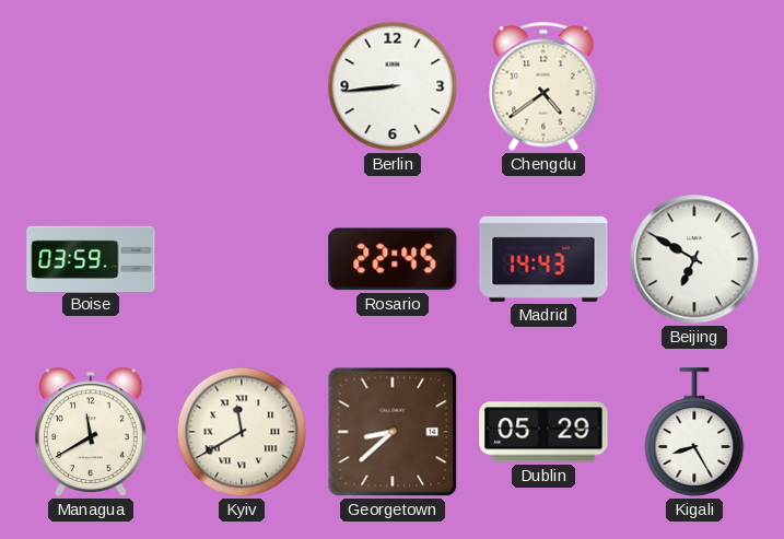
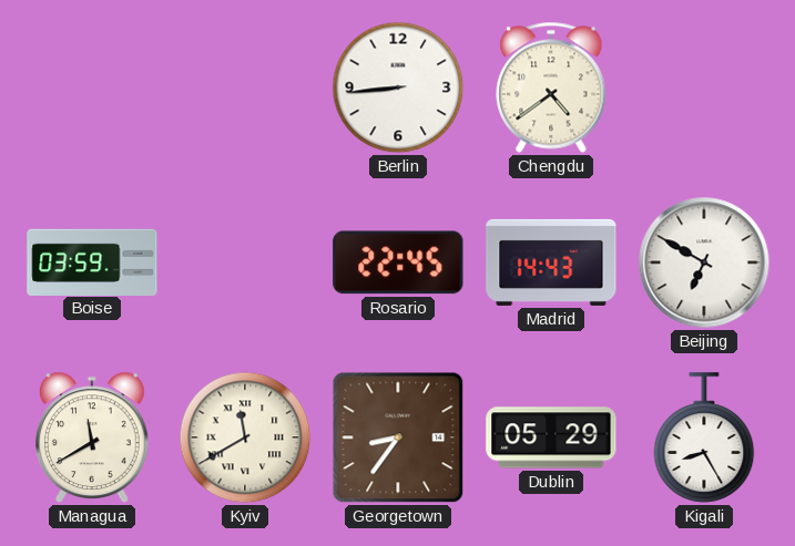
Georgetown: 8:38 -> 8:36 (398, 437)
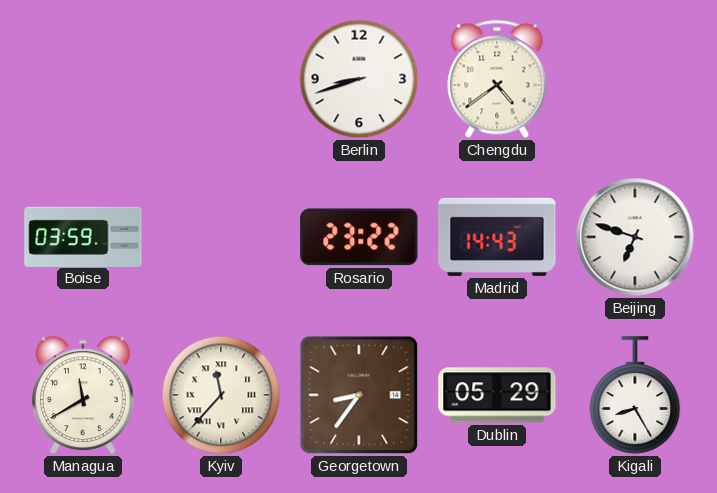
Berlin: 8:44 -> 8:42 (359, 79)
Rosario: 22:45 -> 23:22 (359, 237)
Beijing: 6:50 -> 6:48 (635, 237)
Kyiv: 11:40 -> 11:37 (221, 395)
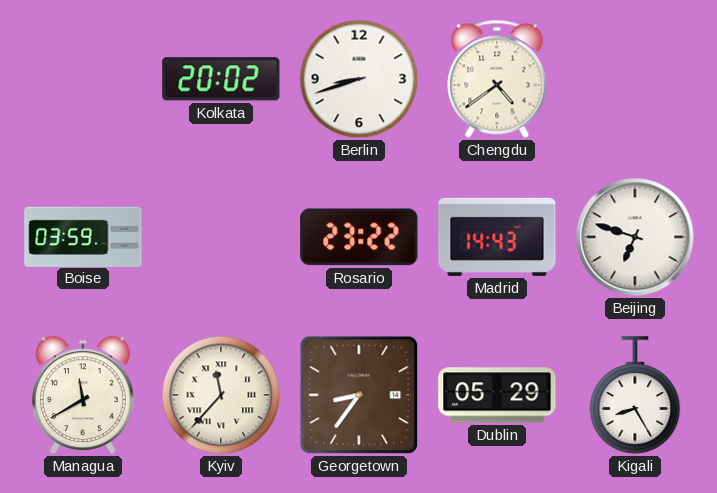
Kolkata: none -> 20:02 (221, 79)
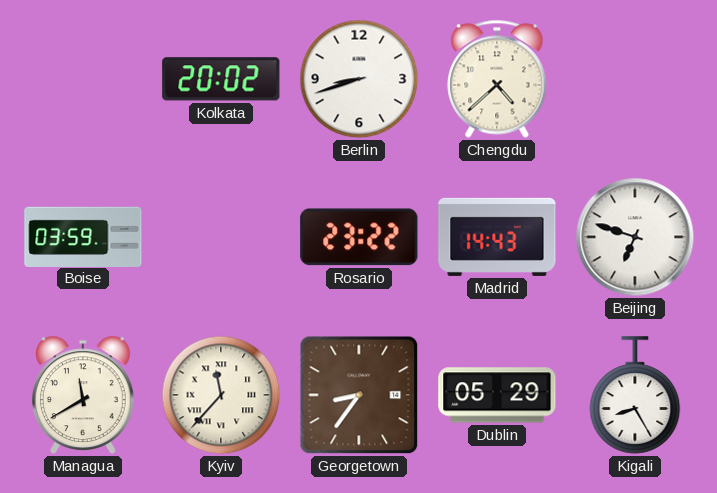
Chengdu: 4:39 -> 4:38 (497, 79)
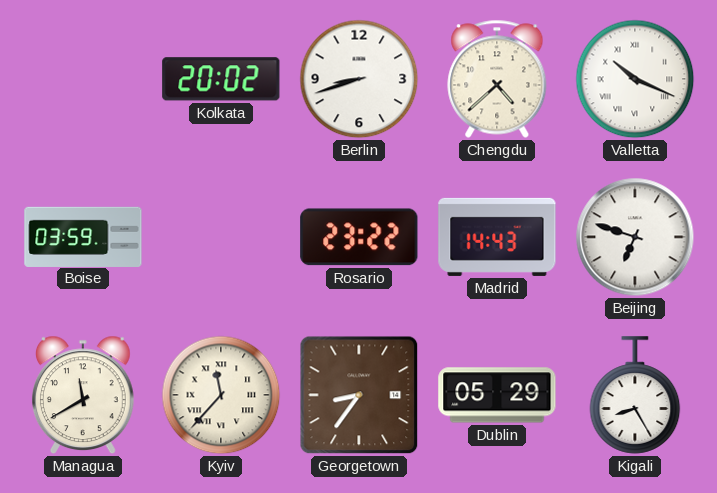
Valletta: none -> 10:19 (635, 79)
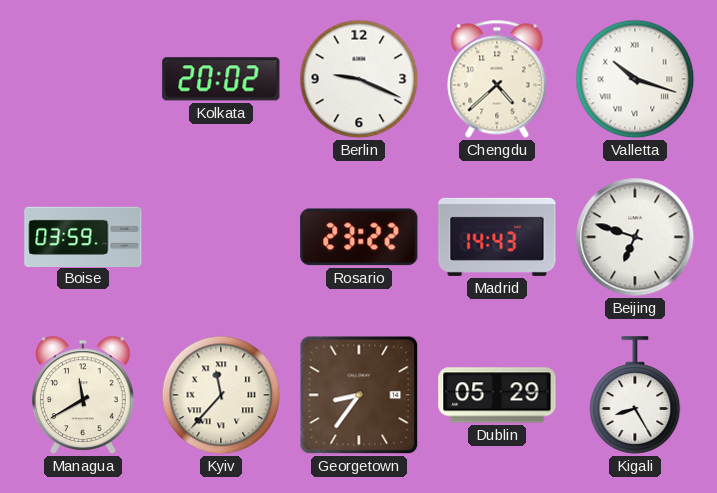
Berlin: 8:42 -> 9:19 (359, 79)
Valletta: 10:19 -> 10:18 (635, 79)
